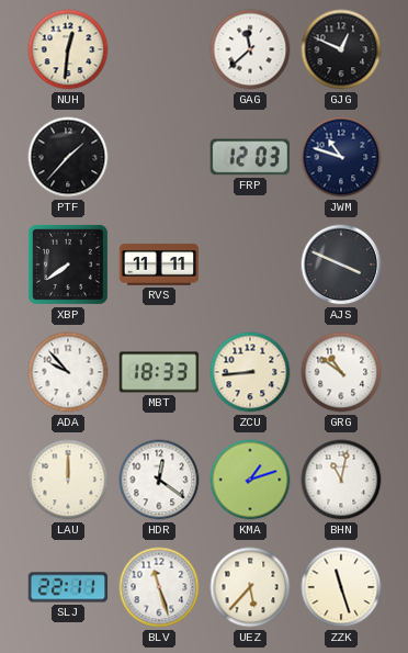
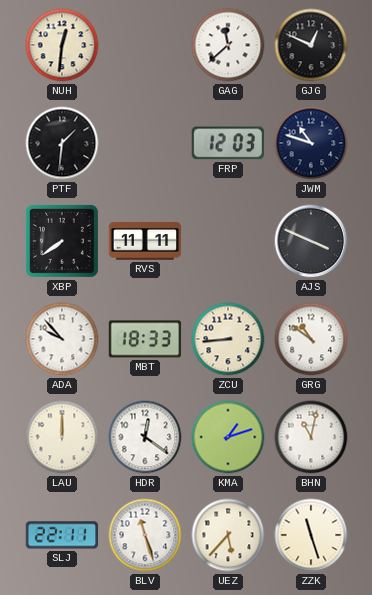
PTF: 1:37 -> 1:31 (62, 143)
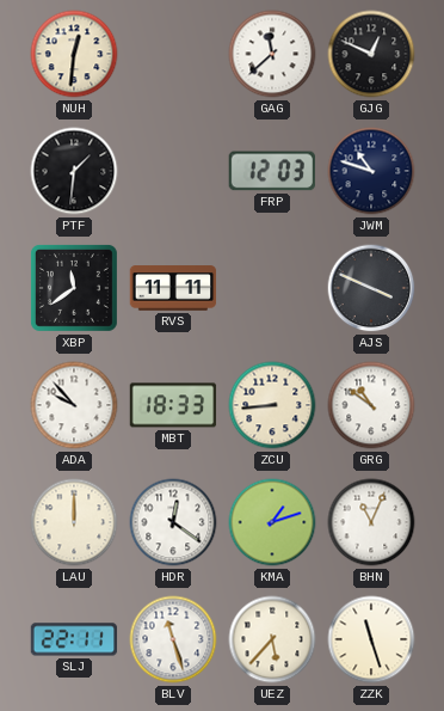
XBP: 7:39 -> 11:39 (74, 288)
BHN: 11:02 -> 11:04 (371, 522)
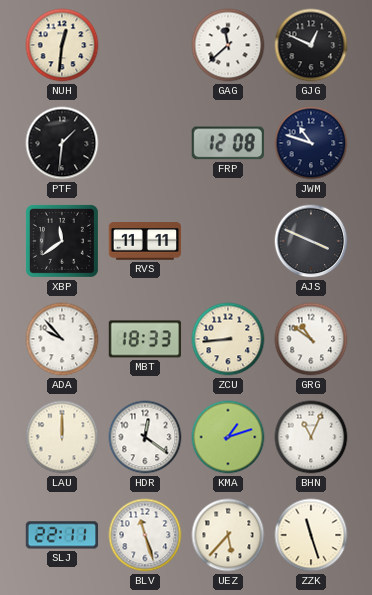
FRP: 12:03 -> 12:08 (228, 143)
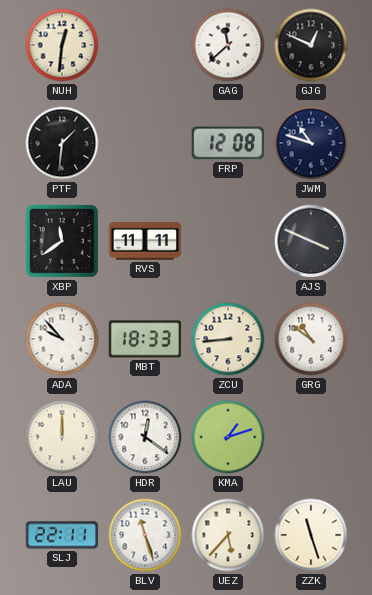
BHN: 11:04 -> none (311, 437)
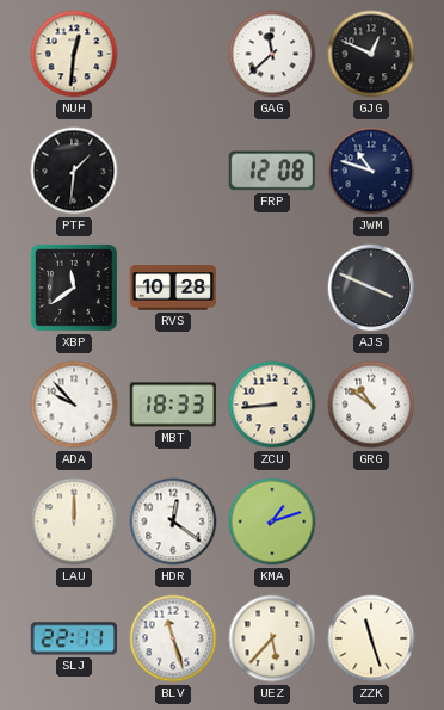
RVS: 11:11 -> 10:28 (173, 288)
